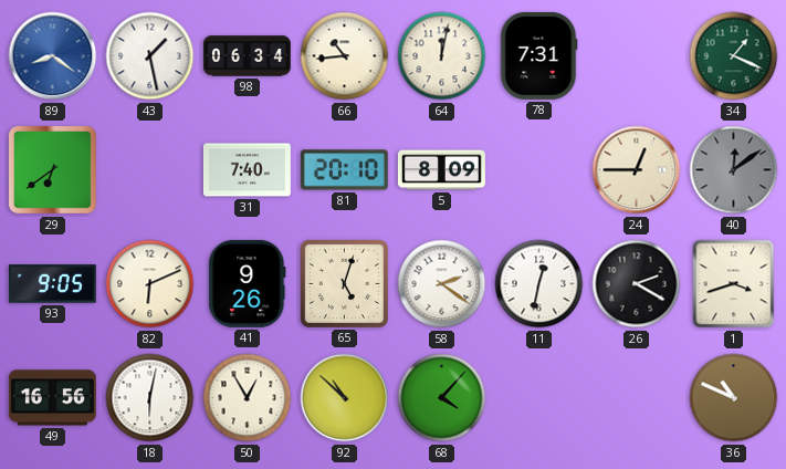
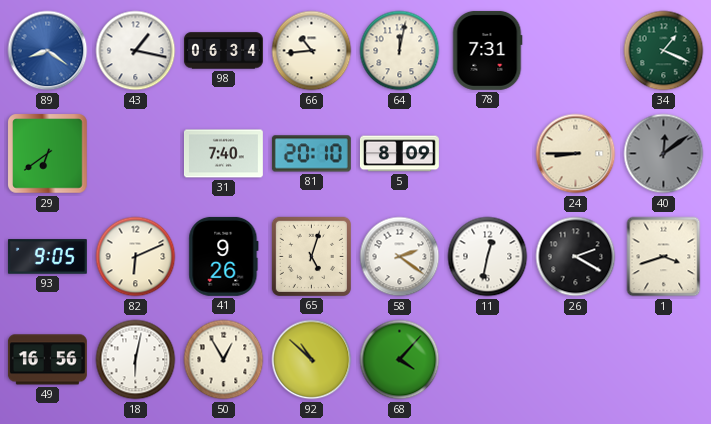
43: 1:28 -> 1:17 (136, 51)
24: 12:45 -> 8:45 (576, 154)
36: 10:49 -> none (734, 398)
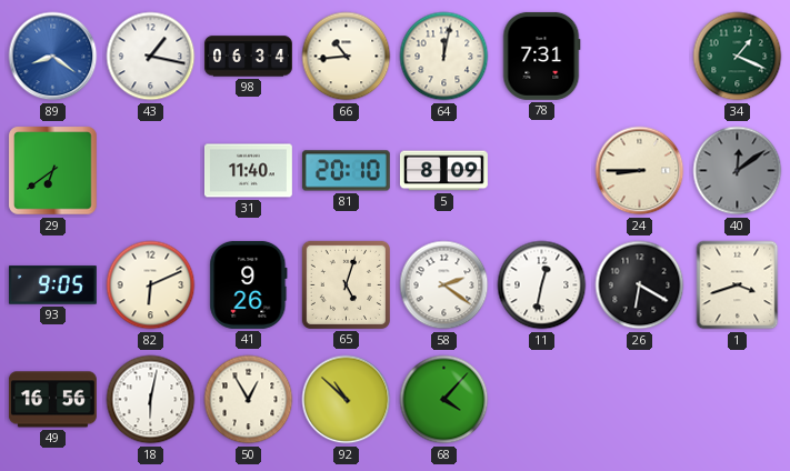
31: 7:40 -> 11:40 (248, 171)
26: 2:20 -> 6:20 (640, 285)
